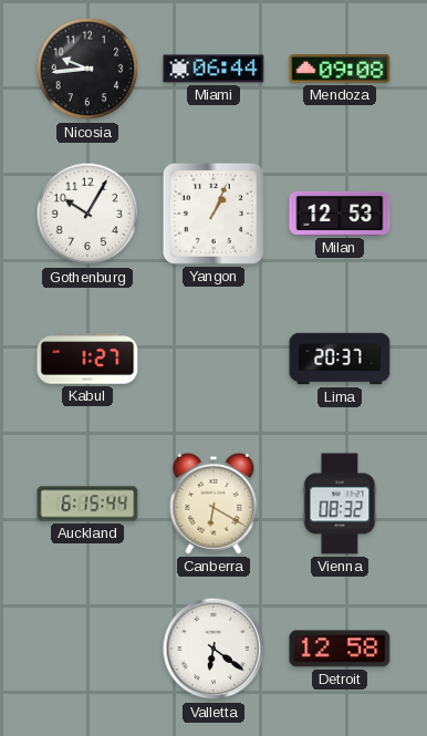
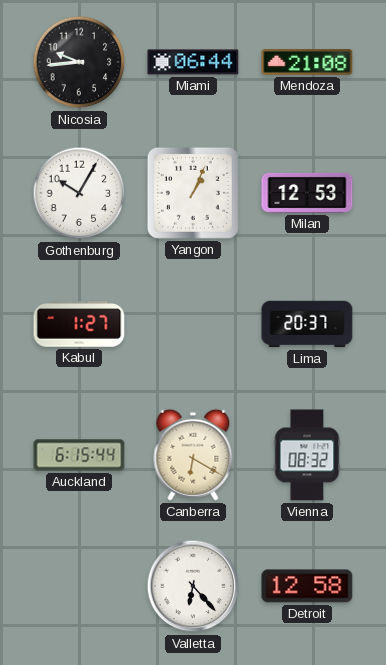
Mendoza: 09:08 -> 21:08 (307, 62)
Valletta: 6:21 -> 6:23 (193, 586)
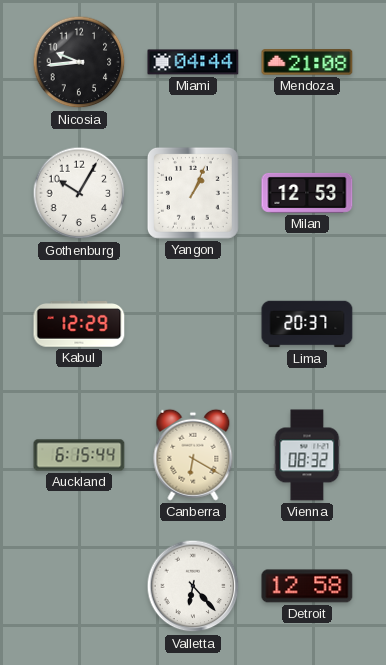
Miami: 06:44 -> 04:44 (193, 62)
Kabul: 1:27 -> 12:29 (79, 324)
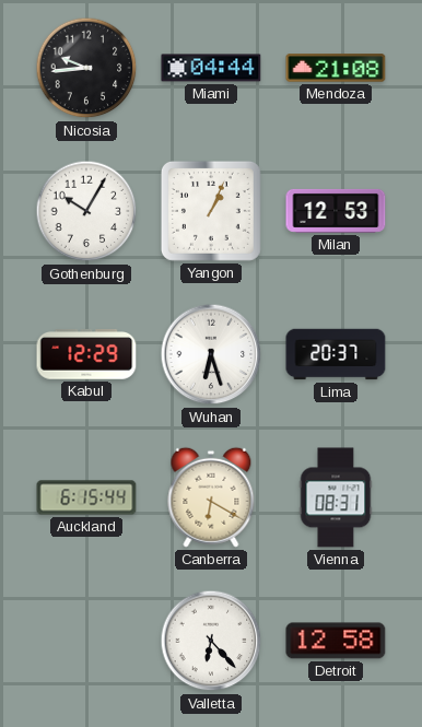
Wuhan: none -> 6:27 (211, 354)
Vienna: 08:32 -> 08:31 (336, 497)
